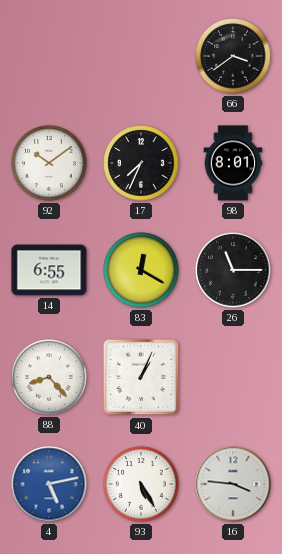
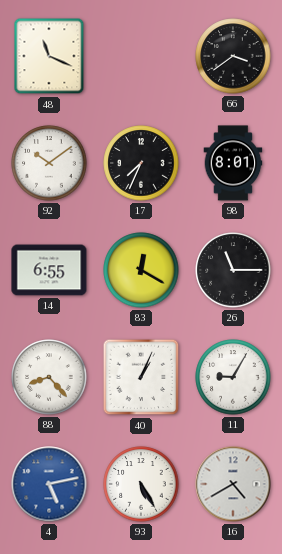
48: none -> 11:19 (49, 56)
11: none -> 9:05 (233, 377)
16: 3:46 -> 4:40 (233, 484)
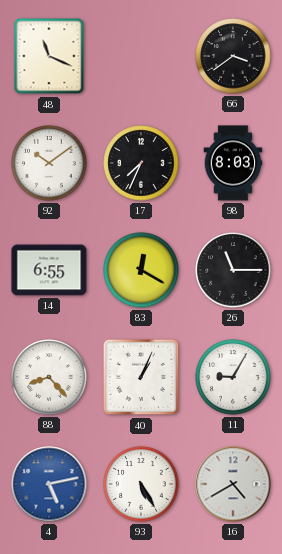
98: 8:01 -> 8:03 (233, 163)
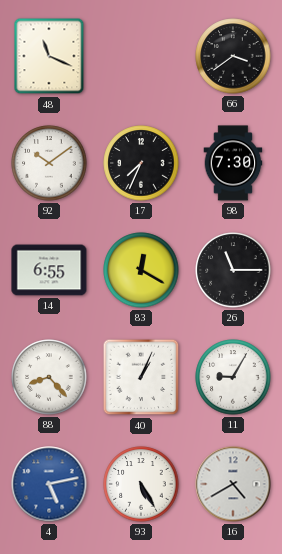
98: 8:03 -> 7:30 (233, 163)
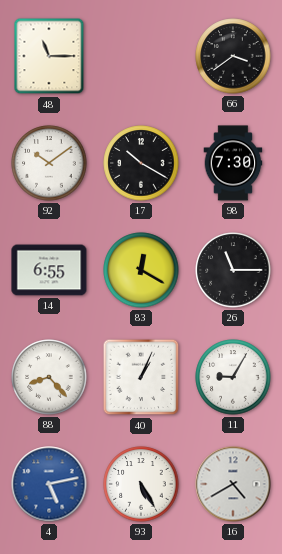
48: 11:19 -> 11:15 (49, 56)
17: 7:34 -> 10:20 (141, 163)
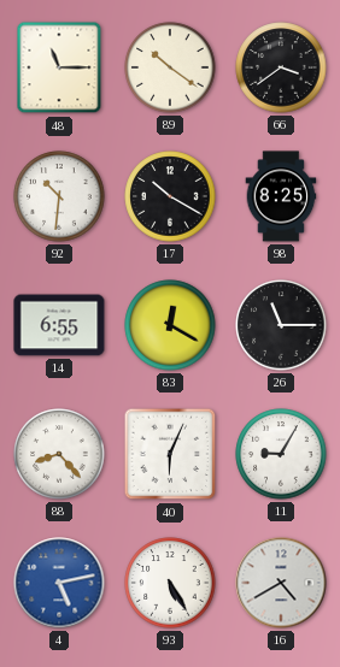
89: none -> 10:21 (170, 67)
92: 10:09 -> 10:31 (59, 196)
98: 7:30 -> 8:25 (281, 196)
40: 1:04 -> 6:04 (170, 454)
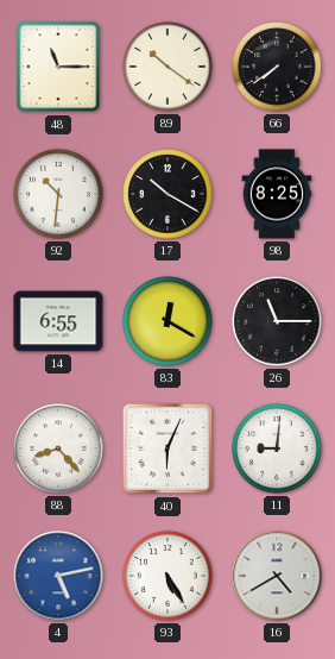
66: 3:39 -> 7:39 (277, 67)
11: 9:05 -> 9:01 (277, 448)
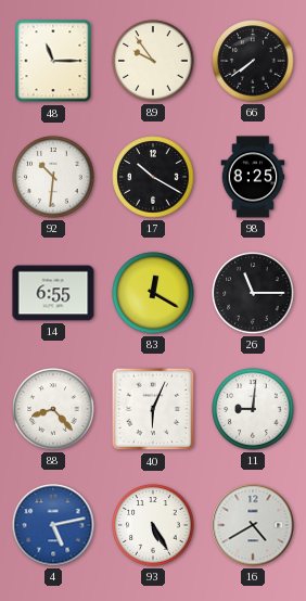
89: 10:21 -> 9:54 (153, 61)
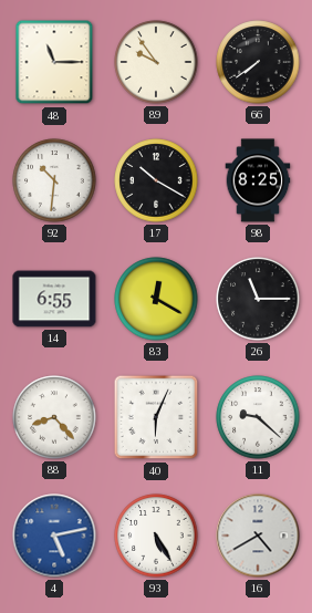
11: 9:01 -> 9:22 (258, 417)
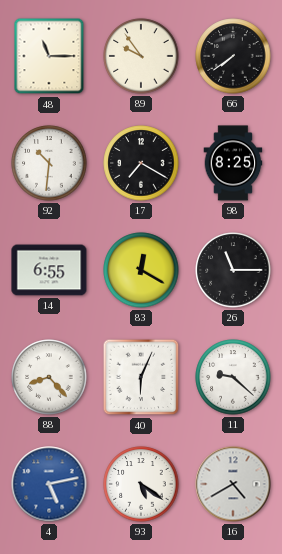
17: 10:20 -> 7:20 (141, 163)
93: 5:25 -> 5:21 (141, 484)
